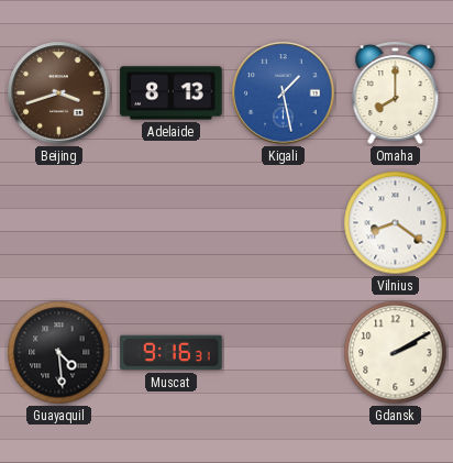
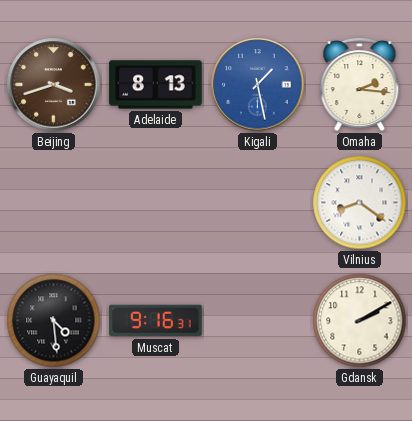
Omaha: 8:00 -> 2:16 (360, 85)
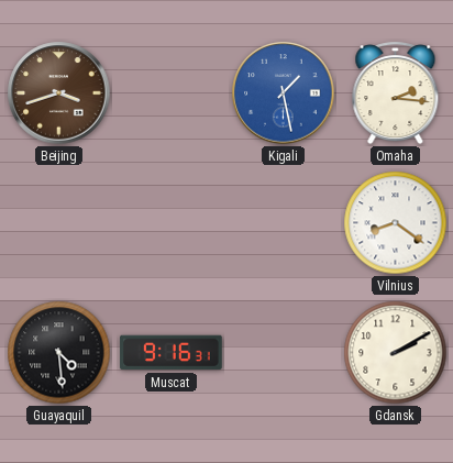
Adelaide: 8:13 -> none (156, 85)
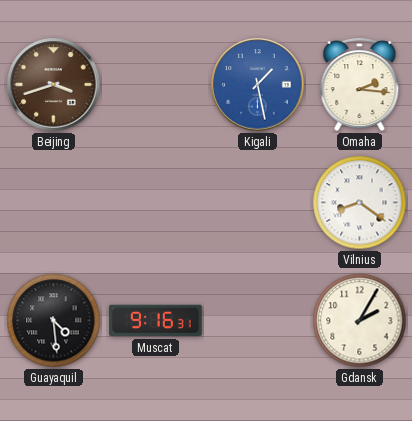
Gdansk: 2:10 -> 2:05 (360, 321)
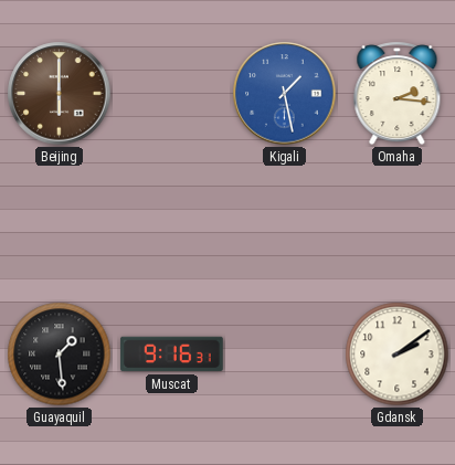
Beijing: 3:42 -> 6:00 (60, 94)
Vilnius: 8:21 -> none (360, 203)
Guayaquil: 4:29 -> 1:29 (60, 355)
Gdansk: 2:05 -> 2:09 (398, 355)
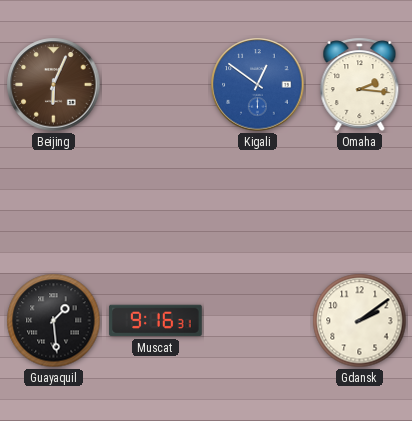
Beijing: 6:00 -> 6:04 (54, 85)
Kigali: 1:28 -> 12:51 (258, 85)
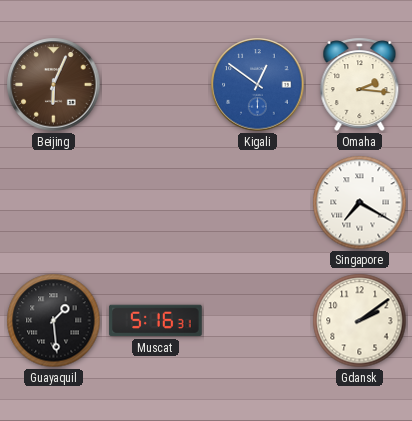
Singapore: none -> 7:20 (360, 203)
Muscat: 9:16 -> 5:16 (156, 321)
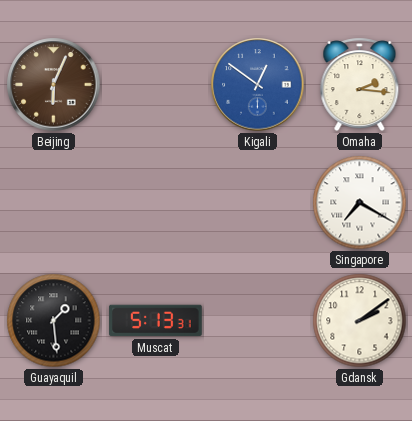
Muscat: 5:16 -> 5:13 (156, 321)
